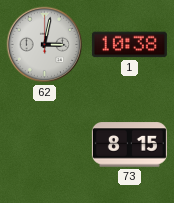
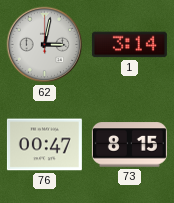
1: 10:38 -> 3:14 (129, 45)
76: none -> 00:47 (44, 145)
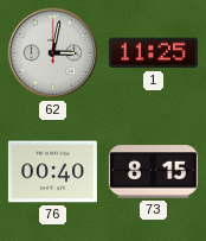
1: 3:14 -> 11:25 (153, 53)
76: 00:47 -> 00:40 (52, 172)
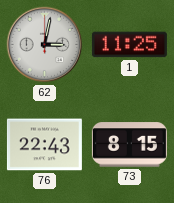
76: 00:40 -> 22:43 (44, 145)
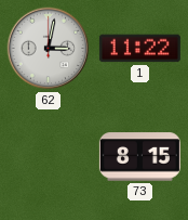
1: 11:25 -> 11:22 (139, 49)
76: 22:43 -> none (44, 145)
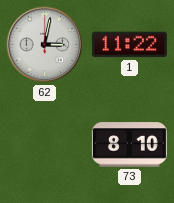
73: 8:15 -> 8:10 (129, 145)
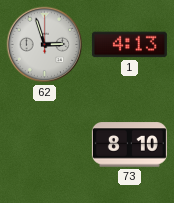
62: 3:02 -> 2:57 (45, 45)
1: 11:22 -> 4:13 (129, 45)
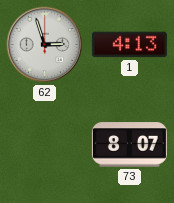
73: 8:10 -> 8:07 (129, 145)
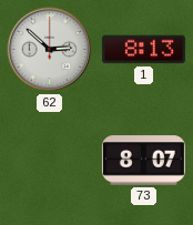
62: 2:57 -> 2:52 (50, 50)
1: 4:13 -> 8:13 (143, 50)
